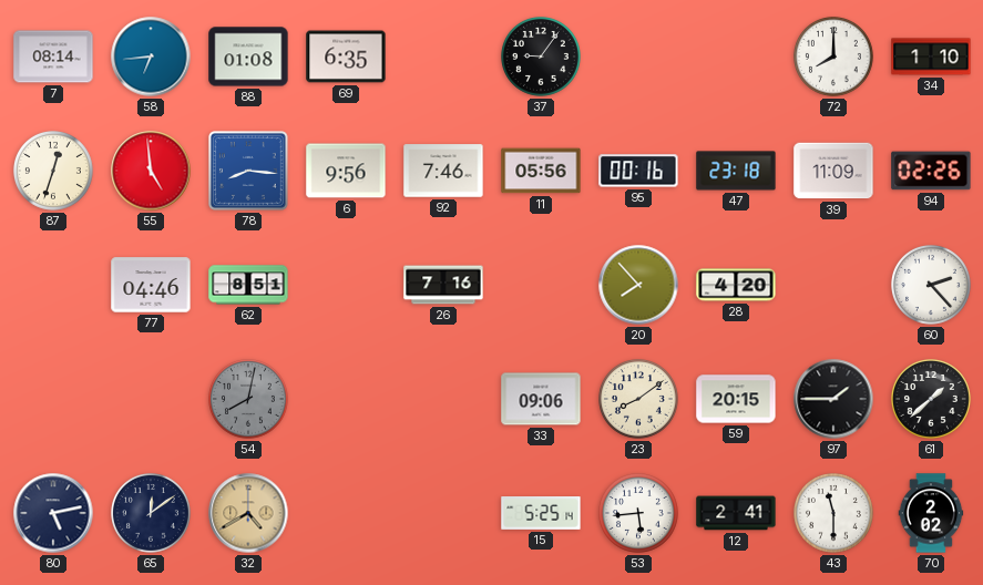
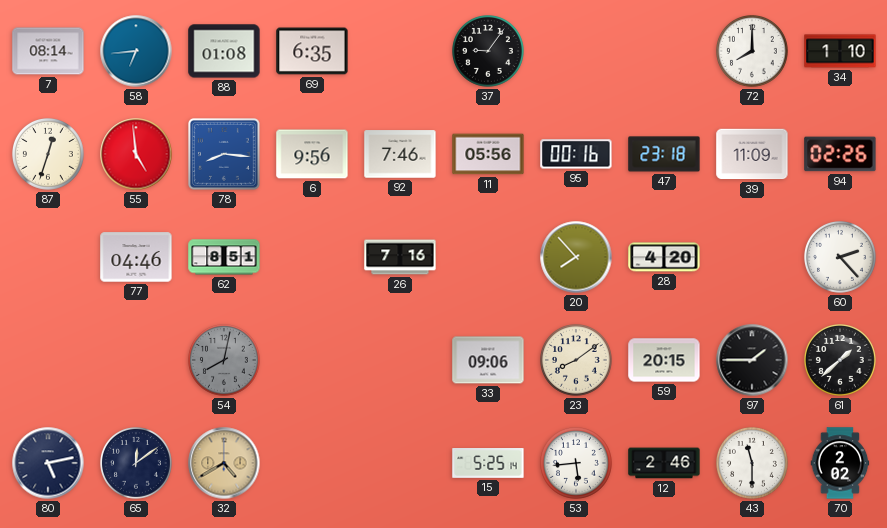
12: 2:41 -> 2:46 (664, 463)
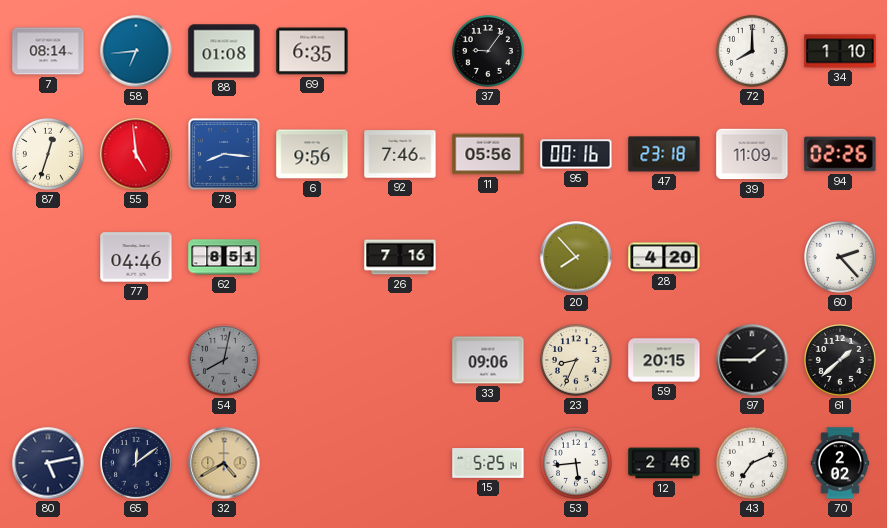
23: 8:09 -> 8:34 (577, 361)
43: 11:30 -> 7:11 (753, 464)
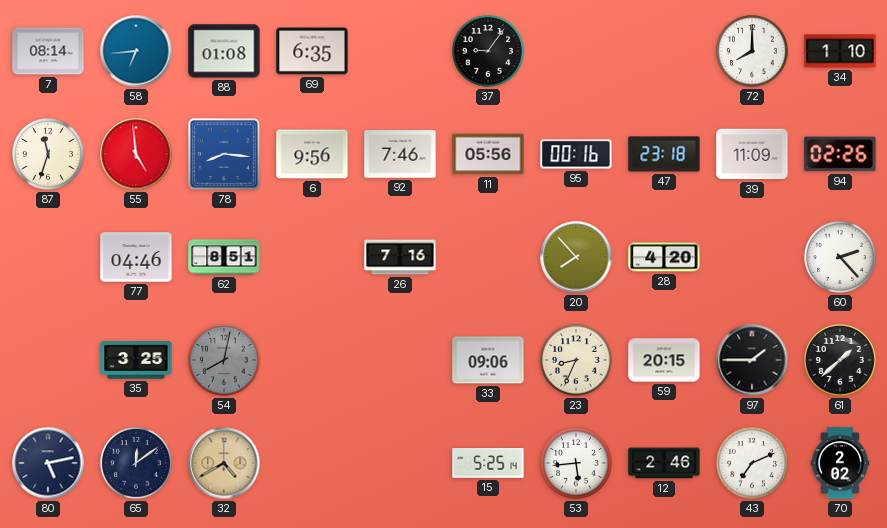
87: 12:33 -> 11:33 (49, 155)
35: none -> 3:25 (136, 360)
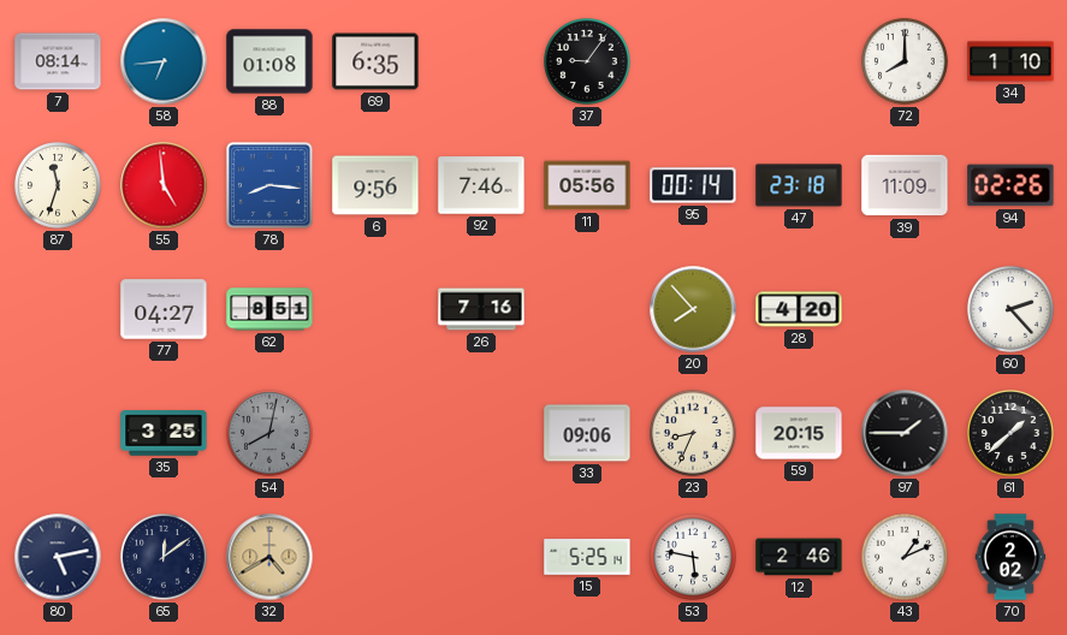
95: 00:16 -> 00:14 (693, 185)
77: 04:46 -> 04:27 (164, 309)
53: 5:44 -> 5:47 (694, 558)
43: 7:11 -> 1:11 (906, 558)
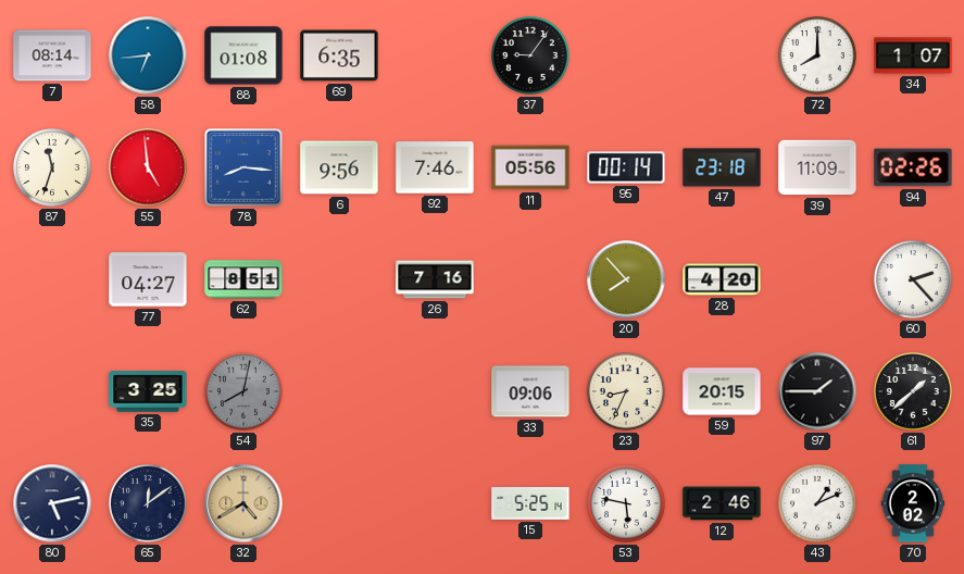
34: 1:10 -> 1:07 (913, 55)
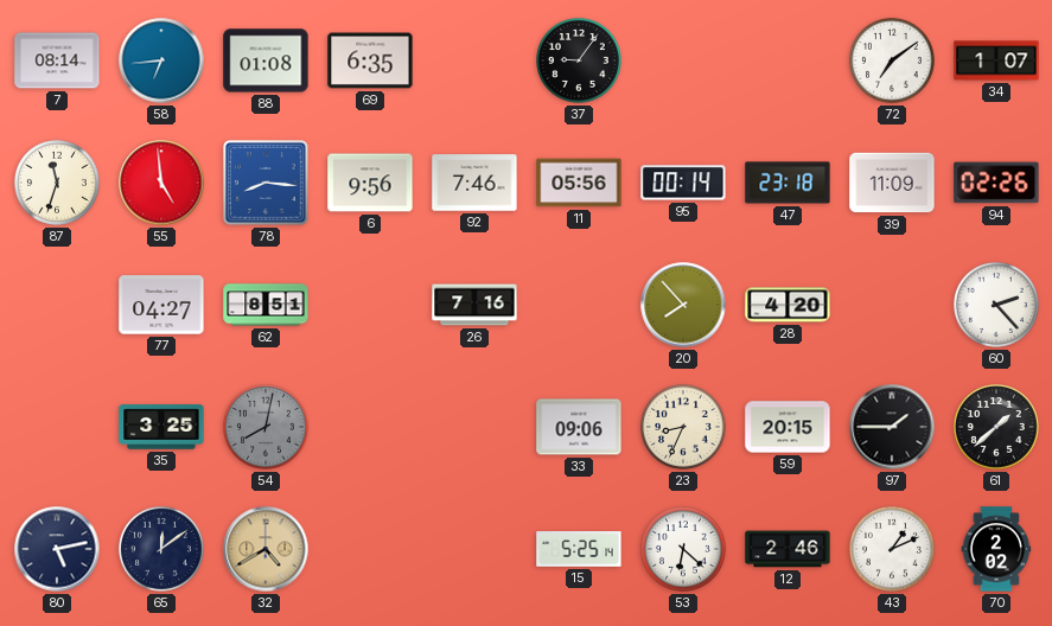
72: 8:00 -> 7:09 (893, 62)
53: 5:47 -> 6:22 (684, 550)
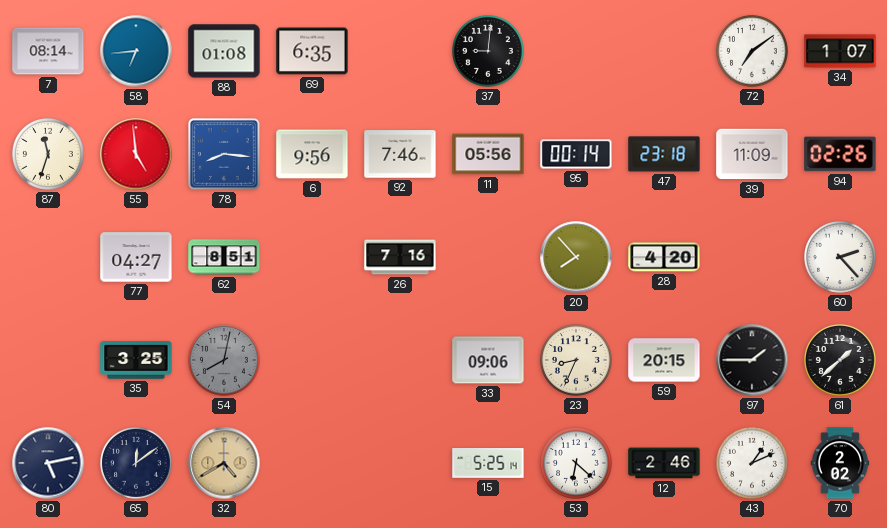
37: 9:06 -> 9:01 (489, 52)
